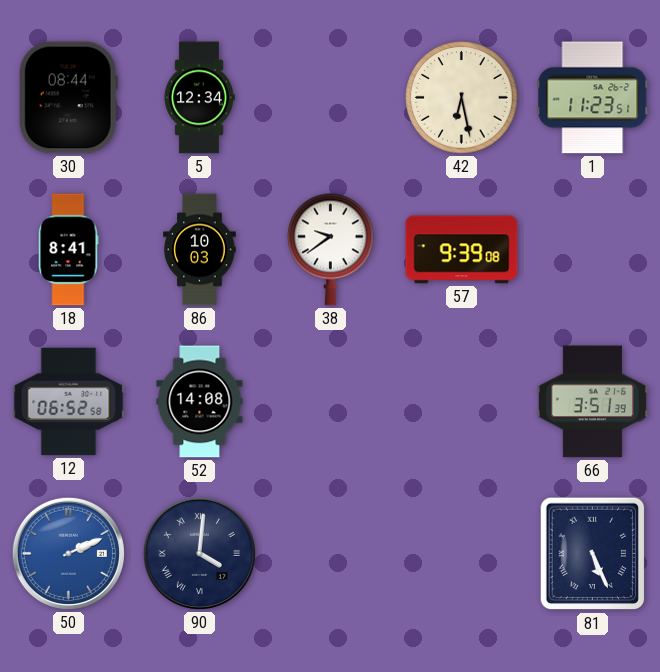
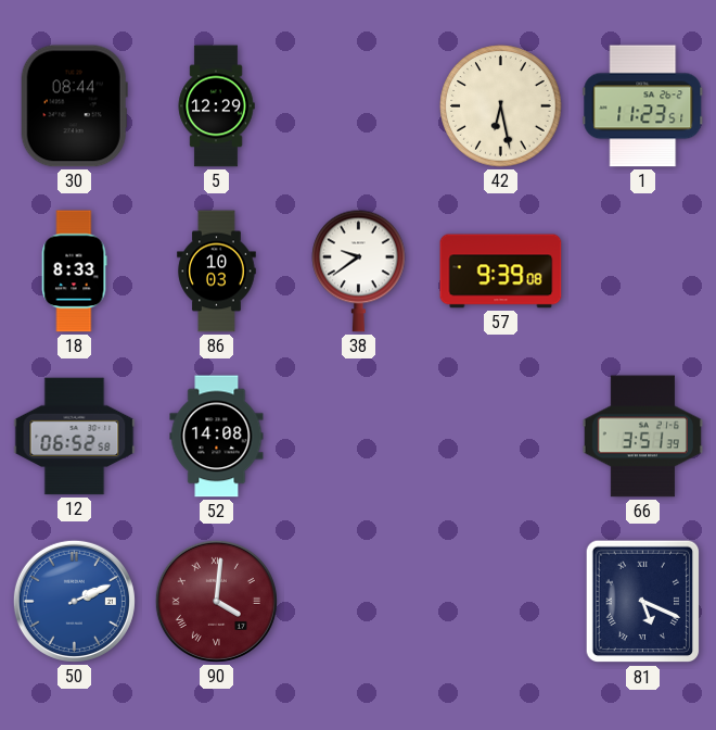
5: 12:34 -> 12:29 (216, 106)
18: 8:41 -> 8:33 (74, 272)
90 dial: navy -> burgundy (216, 601)
81: 5:26 -> 5:19 (643, 602)
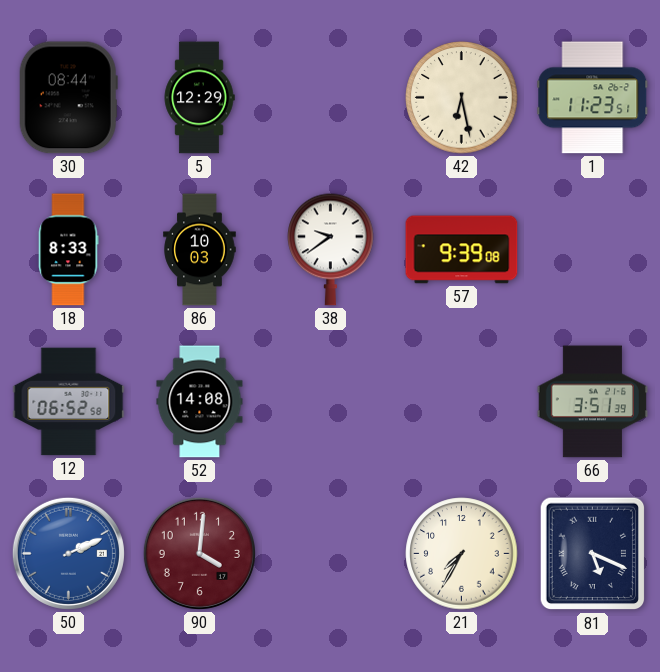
90 numerals: Roman -> Arabic (199, 553)
21: none -> 7:35 (462, 554)
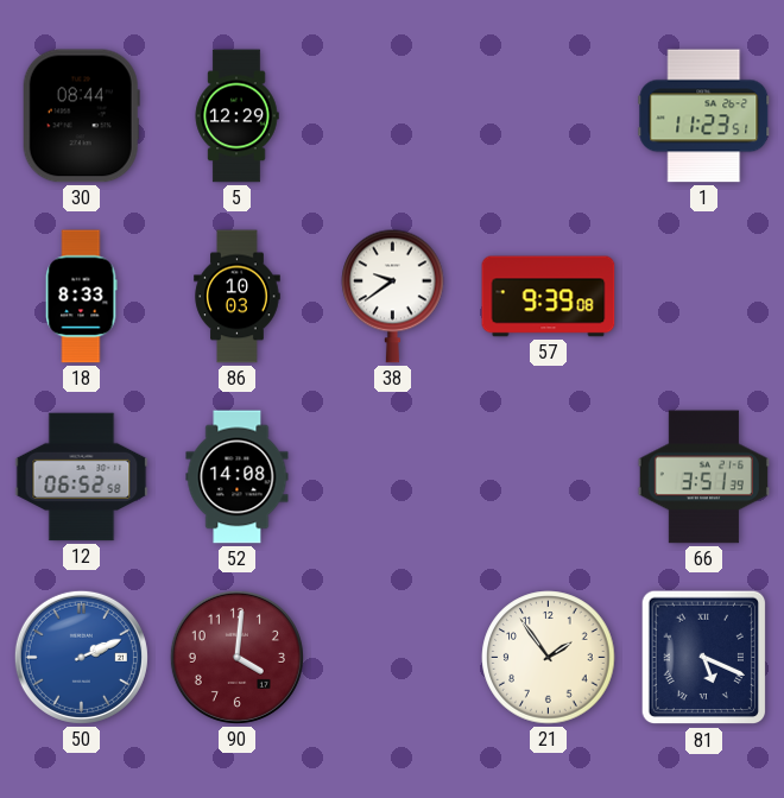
42: 6:28 -> none (462, 98)
21: 7:35 -> 1:54 (549, 658)
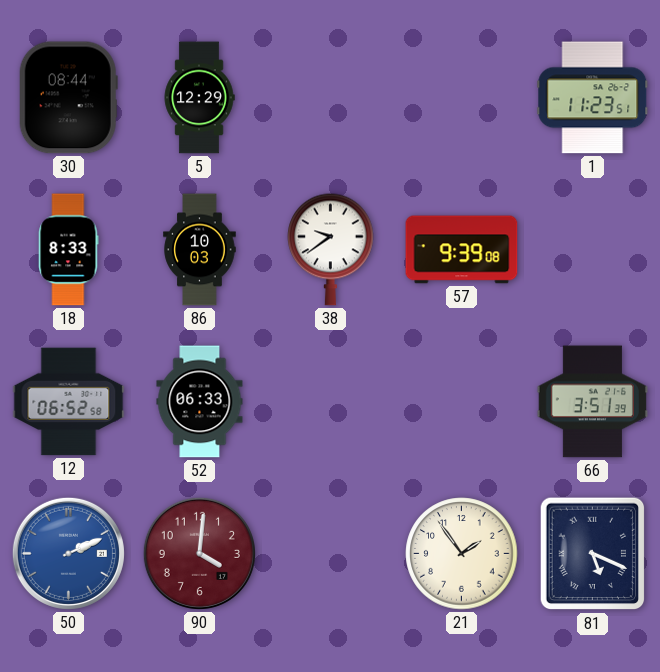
52: 14:08 -> 06:33 (200, 402)
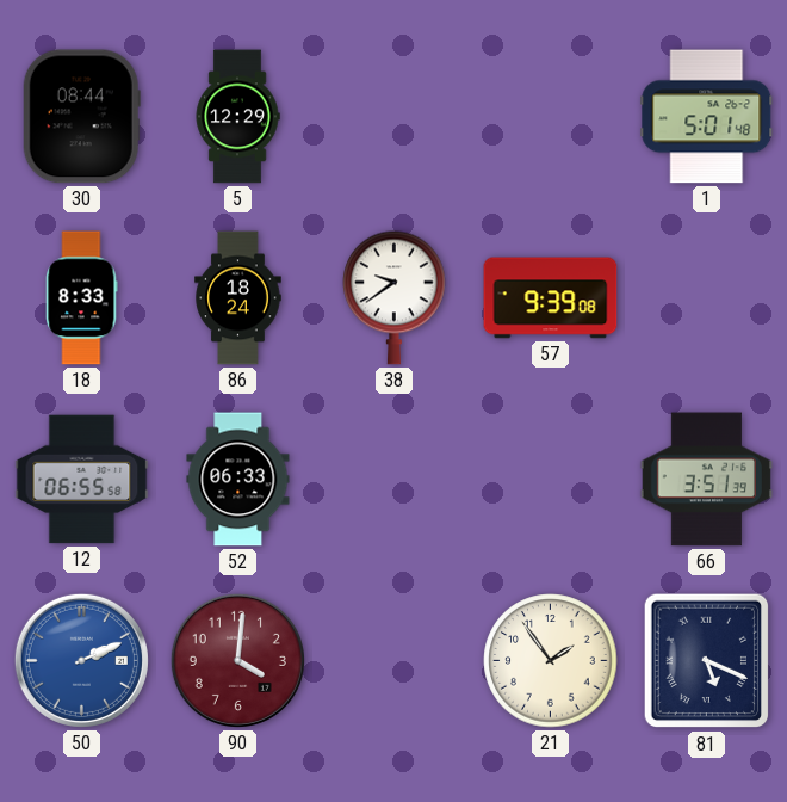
1: 11:23 -> 5:01 (707, 117)
86: 10:03 -> 18:24 (238, 298)
12: 06:52 -> 06:55 (82, 480)
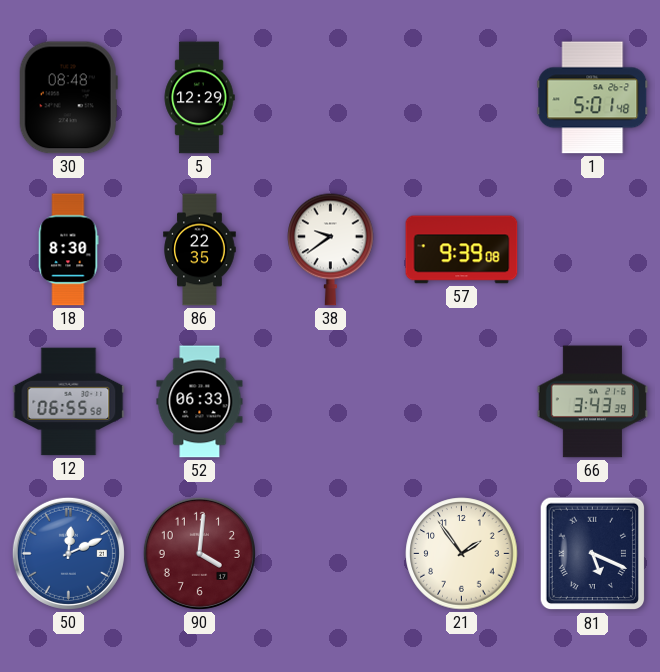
30: 08:44 -> 08:48 (68, 98)
18: 8:33 -> 8:30 (68, 250)
86: 18:24 -> 22:35 (200, 250)
66: 3:51 -> 3:43 (592, 402)
50: 2:11 -> 12:11 (68, 553)
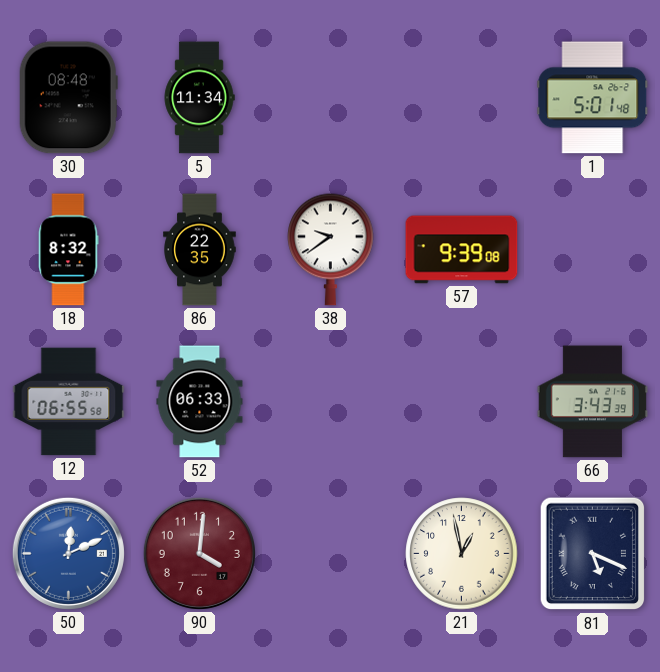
5: 12:29 -> 11:34 (199, 98)
18: 8:30 -> 8:32 (68, 250)
21: 1:54 -> 12:58 (462, 554)
